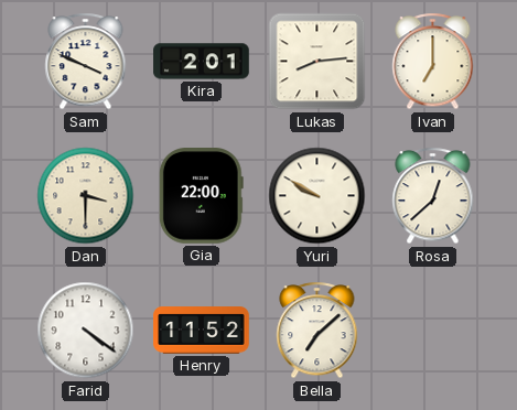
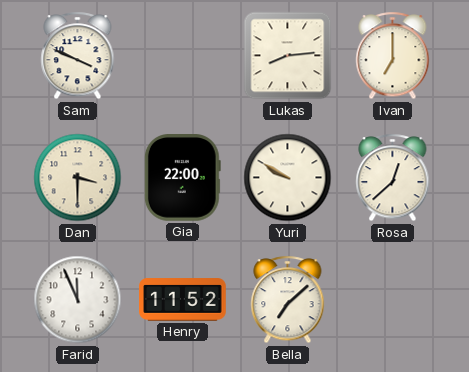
Kira: 2:01 -> none (202, 62)
Farid: 4:21 -> 11:56 (78, 300)
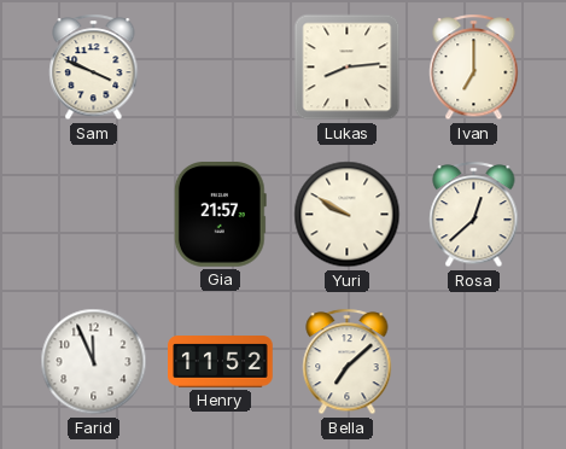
Dan: 3:30 -> none (78, 178)
Gia: 22:00 -> 21:57 (220, 215)
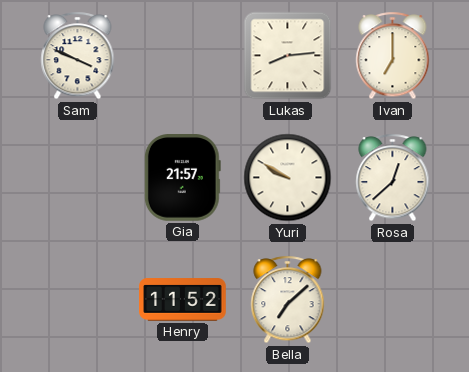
Farid: 11:56 -> none (94, 362)
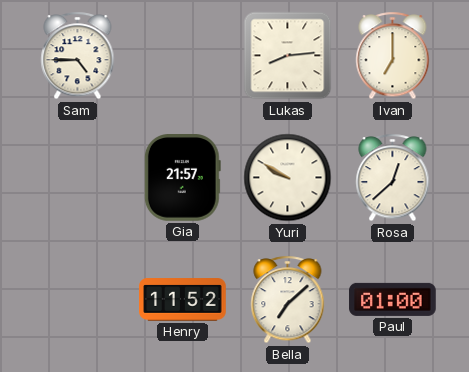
Sam: 3:49 -> 4:45 (78, 56)
Paul: none -> 01:00 (393, 299)
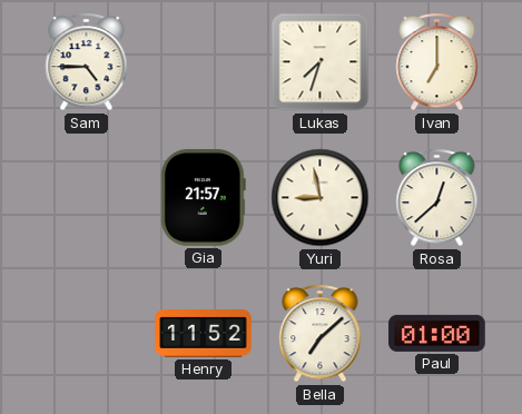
Lukas: 8:14 -> 7:33 (321, 62)
Yuri: 9:50 -> 8:58 (321, 198)
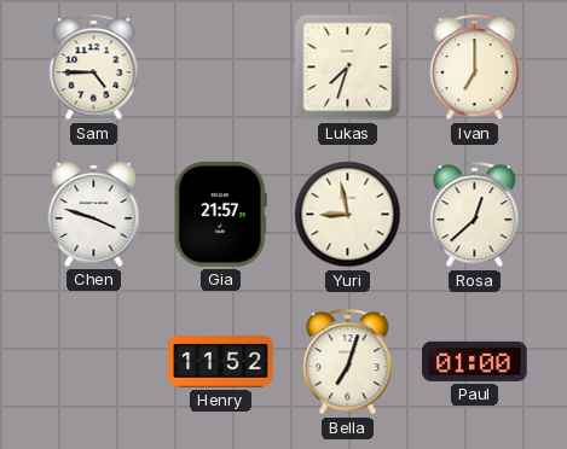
Chen: none -> 3:48 (94, 214)
Bella: 7:08 -> 7:03 (348, 362)
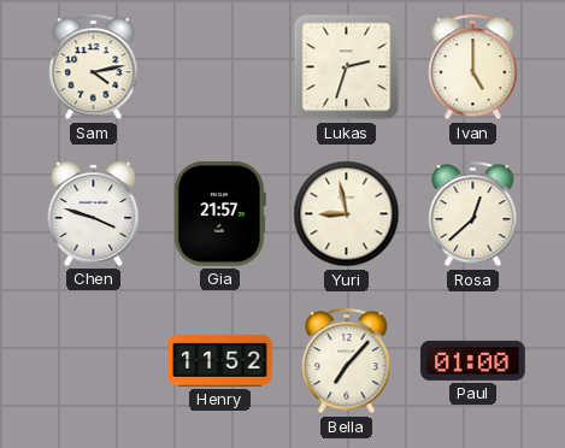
Sam: 4:45 -> 4:13 (94, 67)
Lukas: 7:33 -> 2:33 (347, 67)
Ivan: 7:00 -> 5:00 (473, 67)
Bella: 7:03 -> 7:07 (347, 361)
